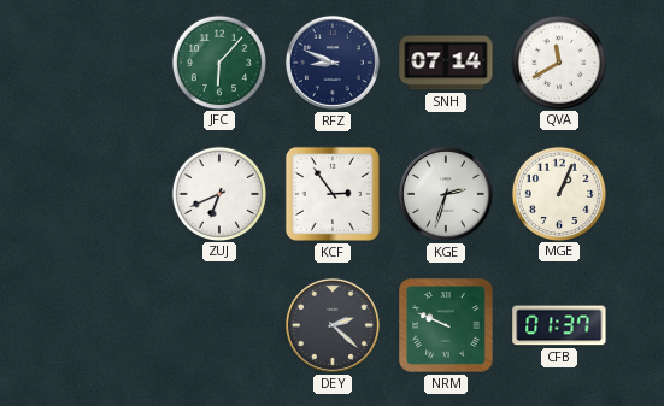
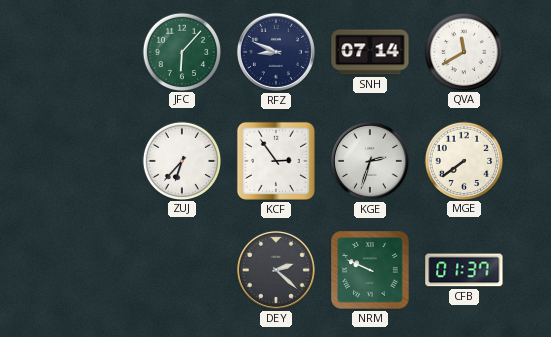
ZUJ: 6:41 -> 6:37 (181, 160)
MGE: 1:04 -> 7:39 (463, 160)
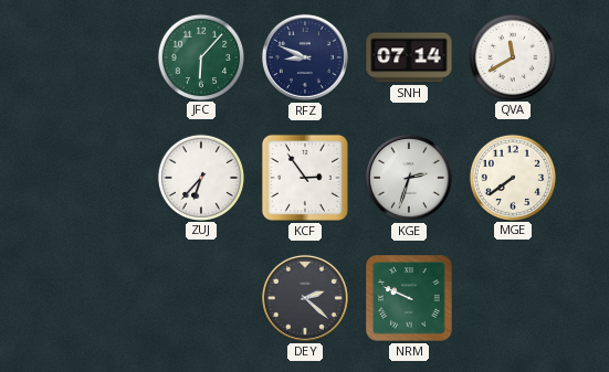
CFB: 01:37 -> none (464, 270)
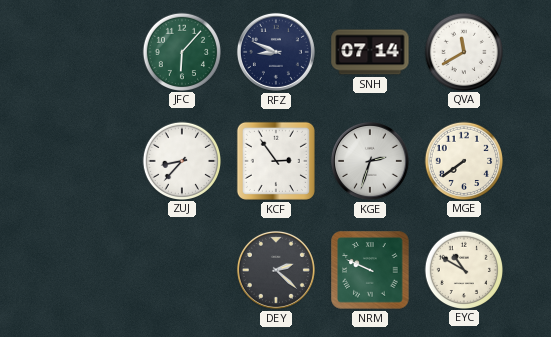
ZUJ: 6:37 -> 8:37 (181, 160)
EYC: none -> 10:50 (463, 269)
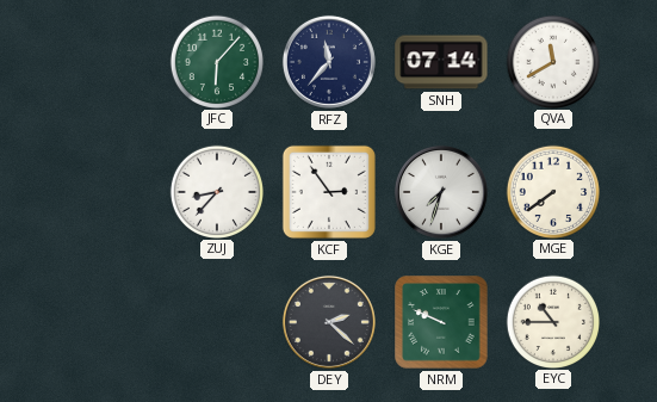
RFZ: 8:49 -> 11:37 (329, 62)
KGE: 2:33 -> 7:33 (441, 192)
EYC: 10:50 -> 10:45 (552, 321)
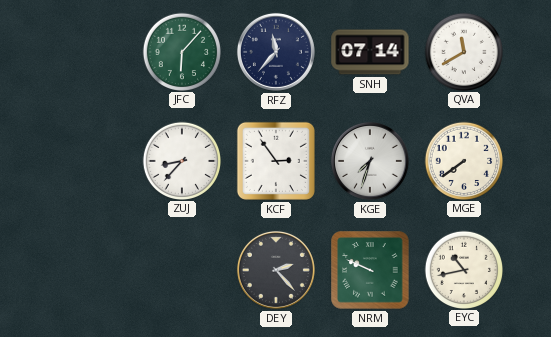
DEY: 2:22 -> 2:23 (276, 270)
EYC: 10:45 -> 10:43 (463, 269)
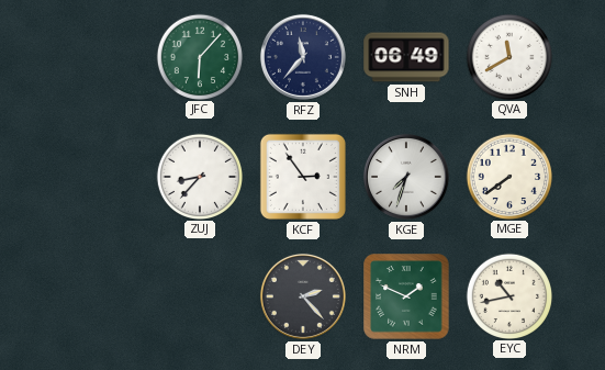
SNH: 07:14 -> 06:49 (406, 57)
NRM: 9:49 -> 1:49 (406, 296)
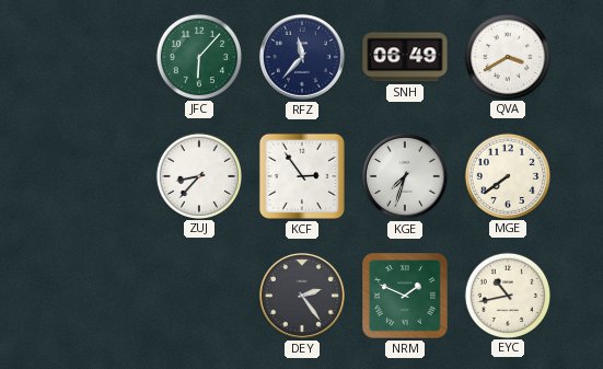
QVA: 11:40 -> 3:40 (507, 56)
DEY: 2:23 -> 2:24 (302, 296)
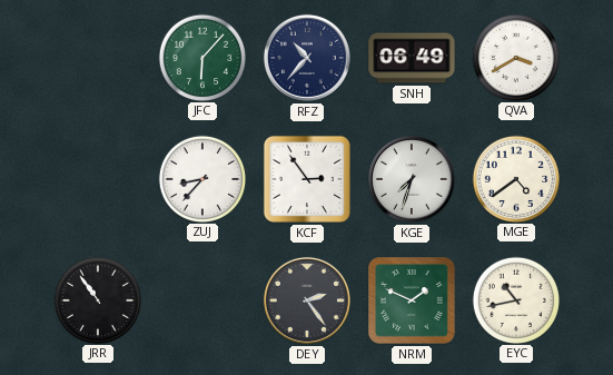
RFZ: 11:37 -> 10:37 (307, 58)
MGE: 7:39 -> 4:39 (515, 178)
JRR: none -> 10:54 (97, 299)
